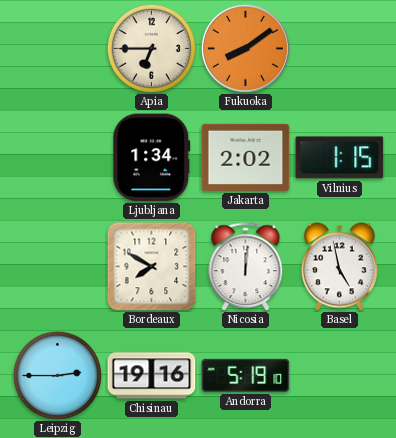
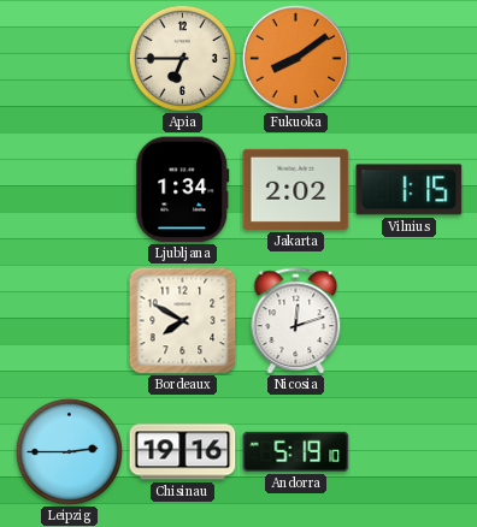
Nicosia: 12:01 -> 12:12 (296, 321)
Basel: 4:58 -> none (340, 267)
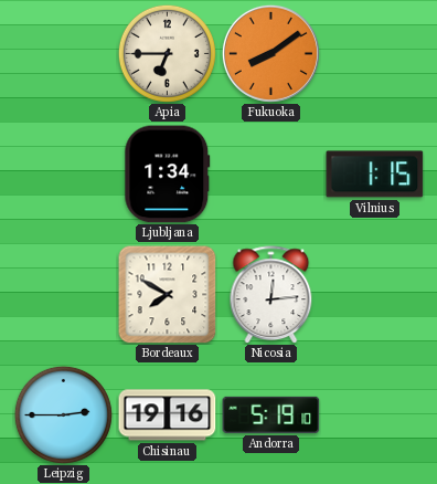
Jakarta: 2:02 -> none (296, 189)
Nicosia: 12:12 -> 12:14 (271, 295)
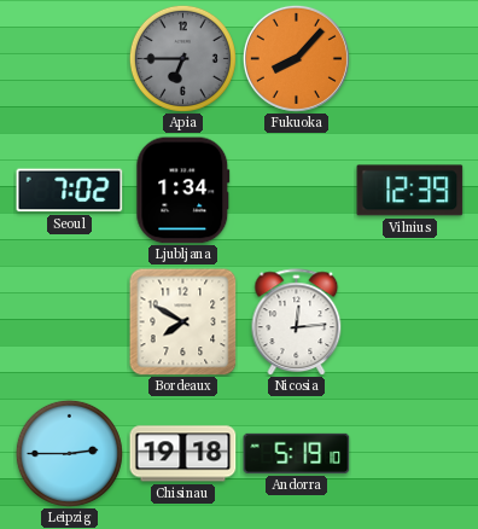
Apia dial: cream -> grey (182, 58)
Fukuoka: 8:09 -> 8:07 (296, 58)
Seoul: none -> 7:02 (70, 191)
Vilnius: 1:15 -> 12:39 (410, 191)
Chisinau: 19:16 -> 19:18 (183, 454)
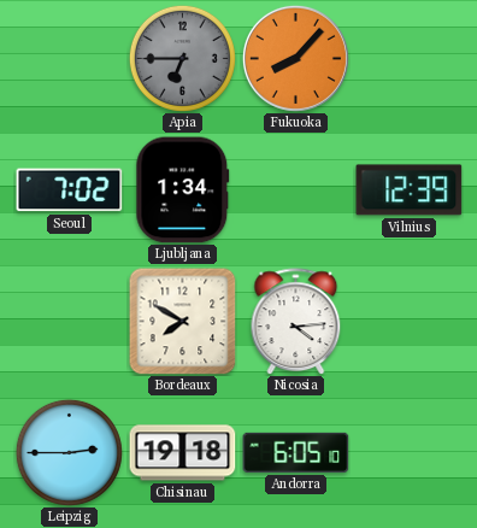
Nicosia: 12:14 -> 4:14 (296, 322)
Andorra: 5:19 -> 6:05 (296, 452)
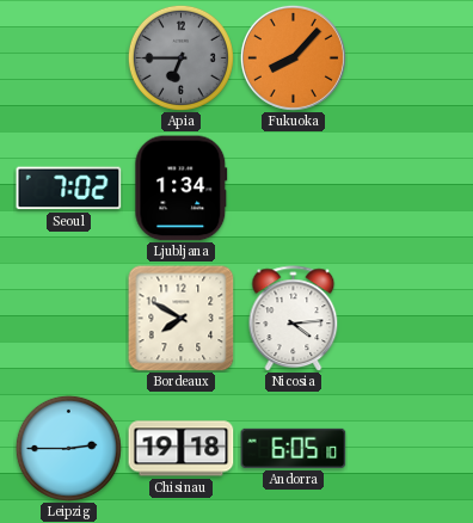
Vilnius: 12:39 -> none (410, 190)
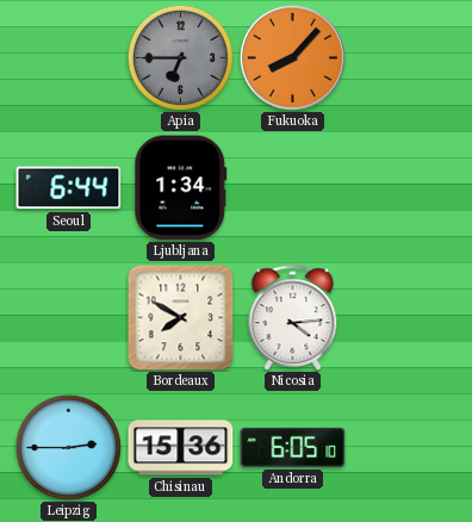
Seoul: 7:02 -> 6:44 (69, 188)
Chisinau: 19:18 -> 15:36 (181, 448)
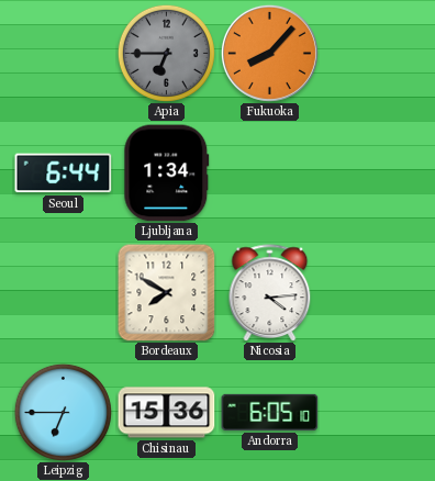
Leipzig: 2:45 -> 6:45 (63, 412)
